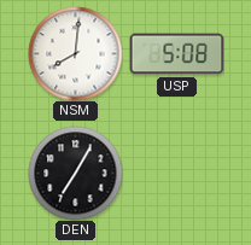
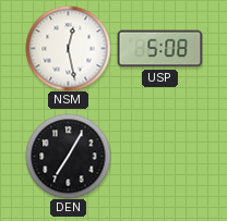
NSM: 8:01 -> 12:28 (68, 48)
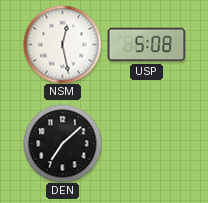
DEN: 7:05 -> 7:08 (62, 143)
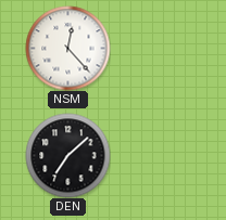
NSM: 12:28 -> 12:23 (67, 48)
USP: 5:08 -> none (146, 45)
